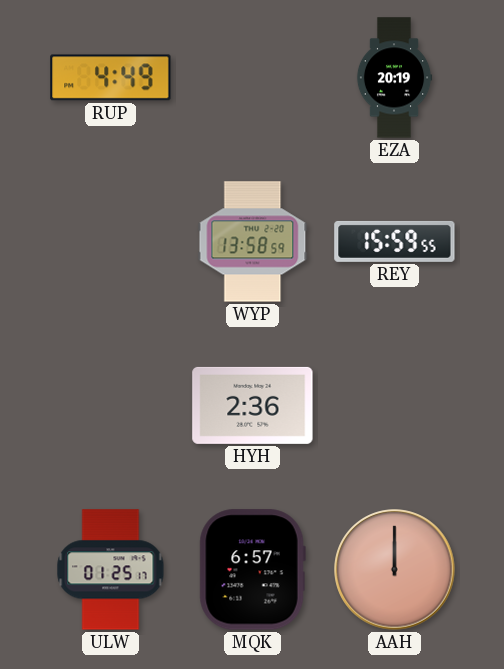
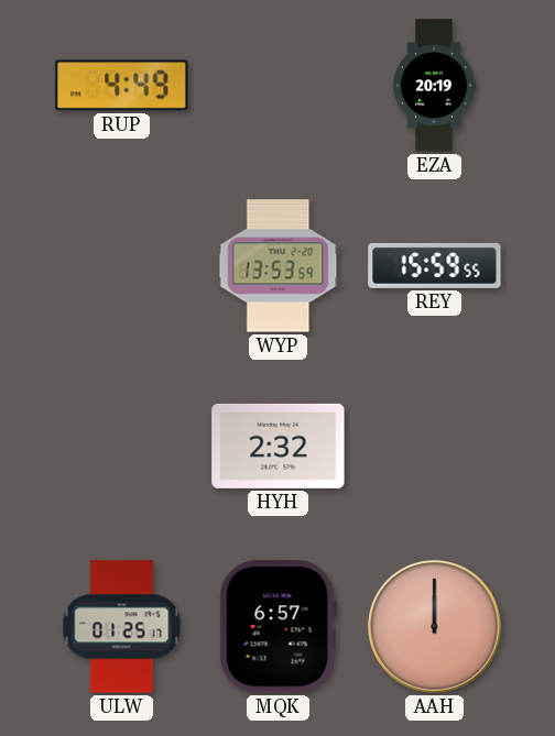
WYP: 13:58 -> 13:53 (279, 266)
HYH: 2:36 -> 2:32 (279, 446)
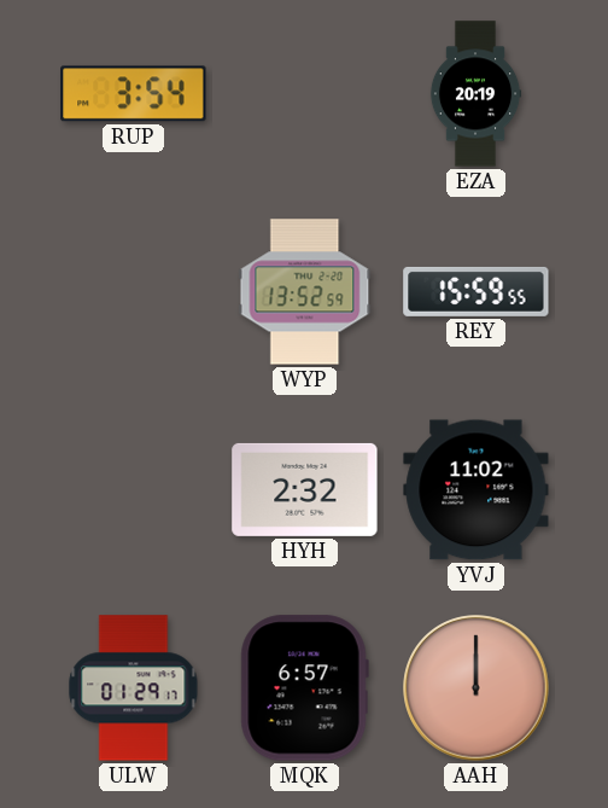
RUP: 4:49 -> 3:54 (134, 94)
WYP: 13:53 -> 13:52 (305, 292)
YVJ: none -> 11:02 (477, 490)
ULW: 01:25 -> 01:29 (134, 688)
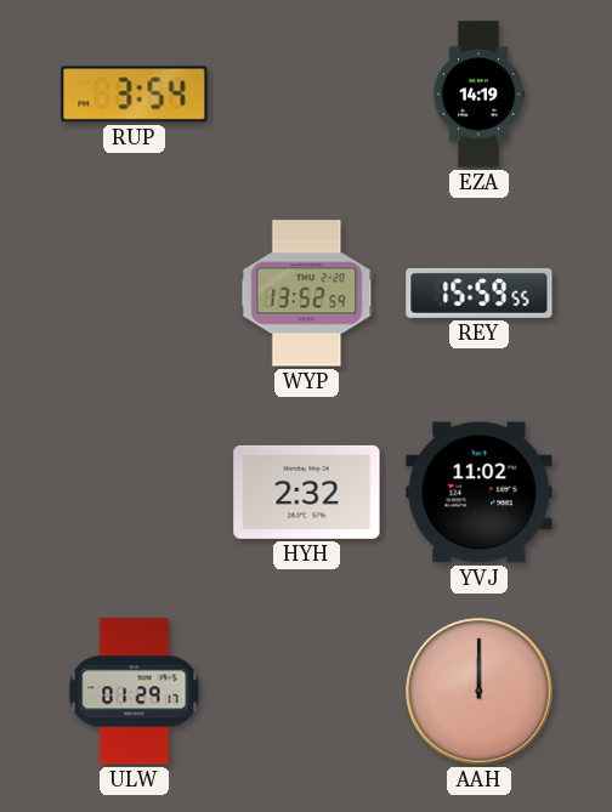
EZA: 20:19 -> 14:19 (478, 95)
MQK: 6:57 -> none (304, 688)
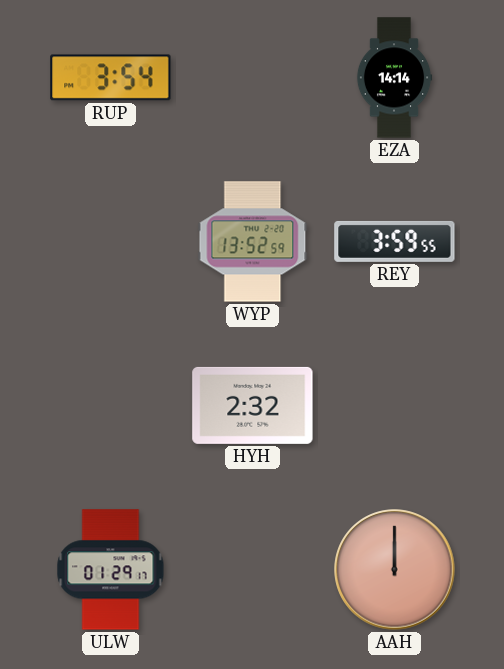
EZA: 14:19 -> 14:14 (394, 78)
REY: 15:59 -> 3:59 (395, 241)
YVJ: 11:02 -> none (480, 493)
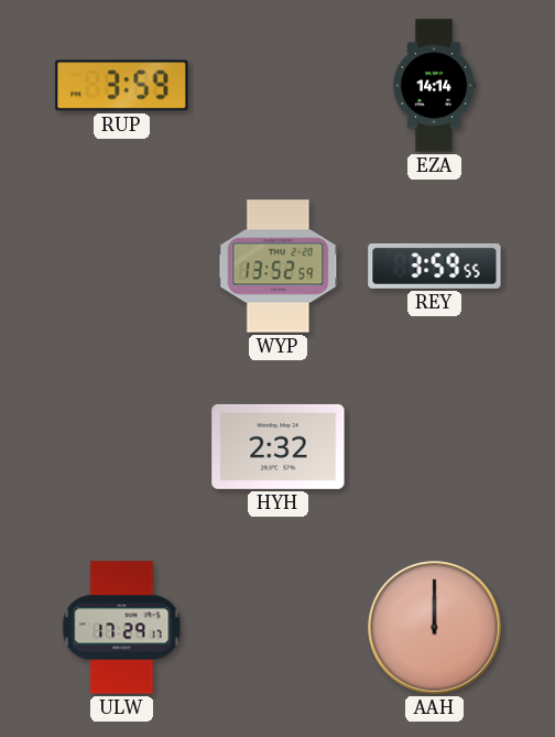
RUP: 3:54 -> 3:59 (122, 86)
ULW: 01:29 -> 17:29 (122, 628)
